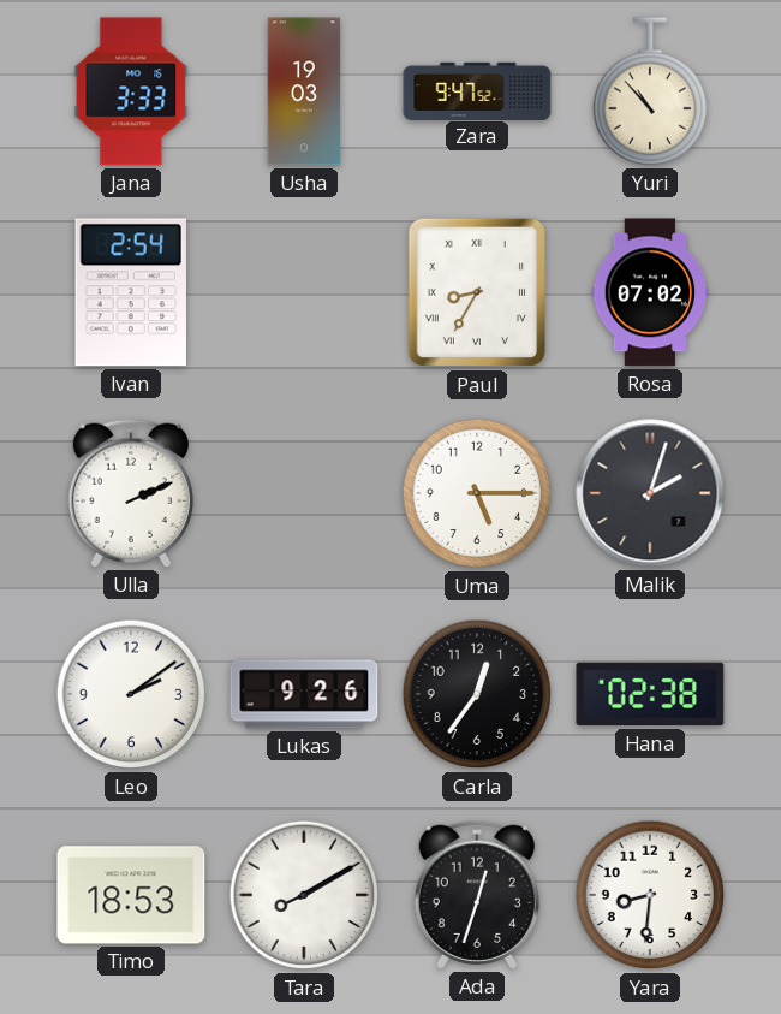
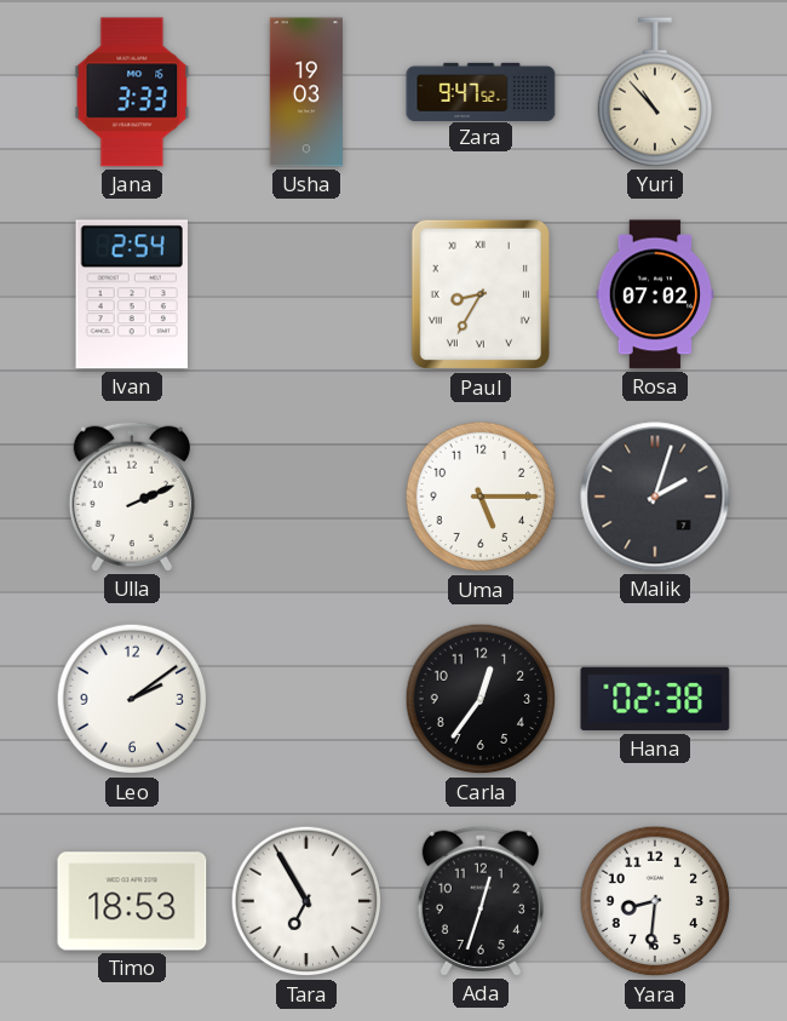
Lukas: 9:26 -> none (304, 694)
Tara: 8:10 -> 6:55 (306, 901)
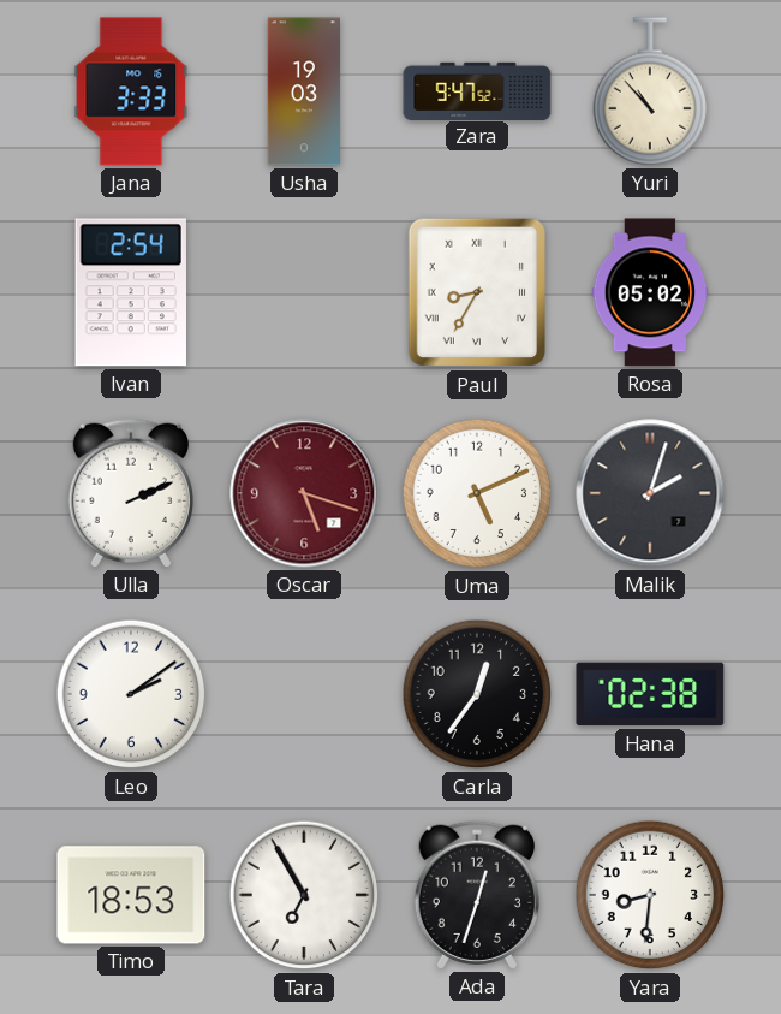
Rosa: 07:02 -> 05:02 (650, 292)
Oscar: none -> 5:18 (304, 493)
Uma: 5:15 -> 5:11 (477, 493)
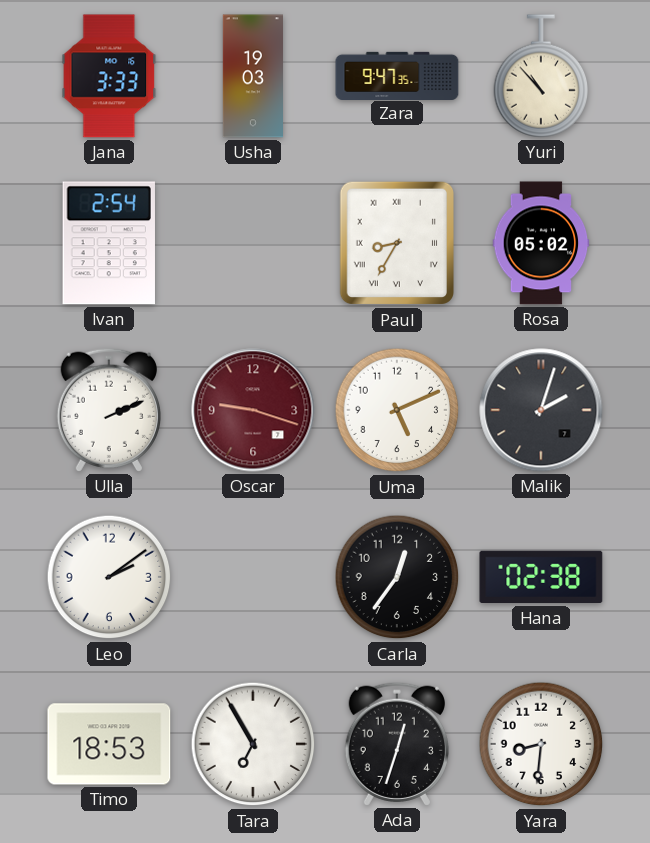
Zara: 9:47:52 -> 9:47:35 (397, 75)
Oscar: 5:18 -> 9:18 (253, 410)
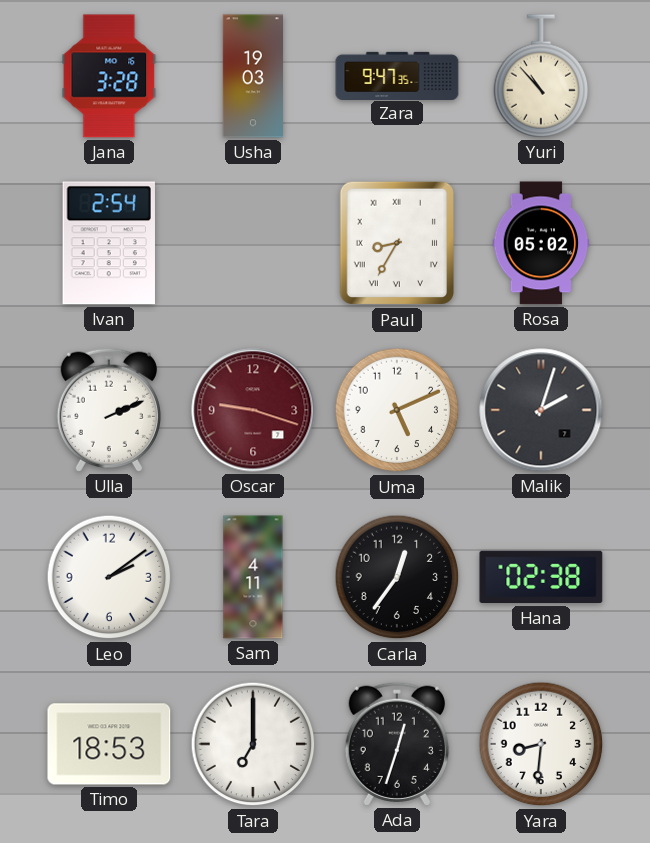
Jana: 3:33 -> 3:28 (109, 76)
Sam: none -> 4:11 (253, 577)
Tara: 6:55 -> 7:00 (253, 744)
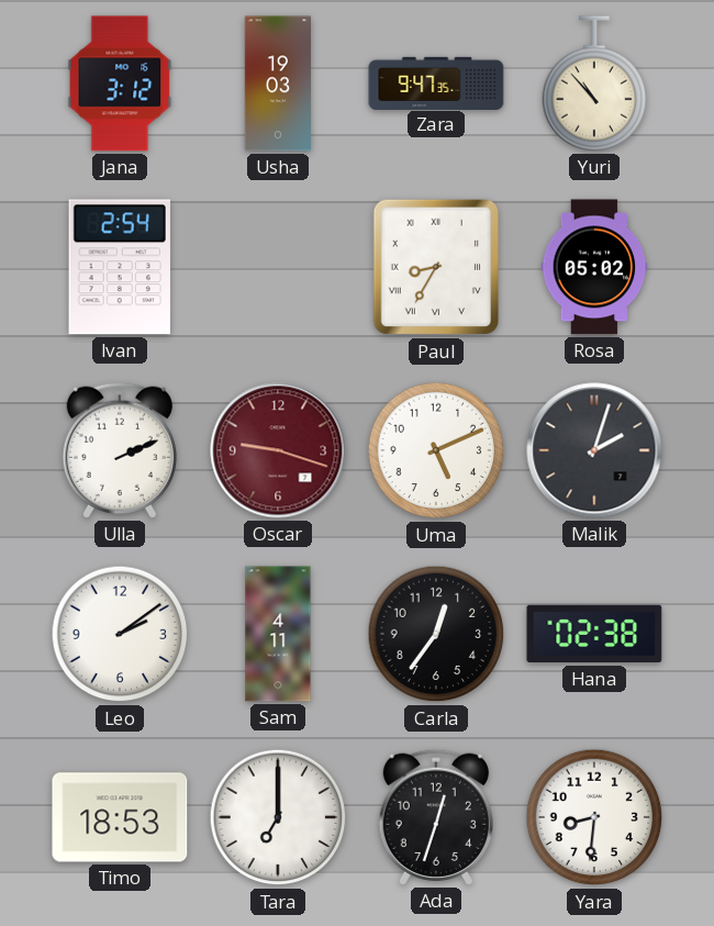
Jana: 3:28 -> 3:12 (120, 83)
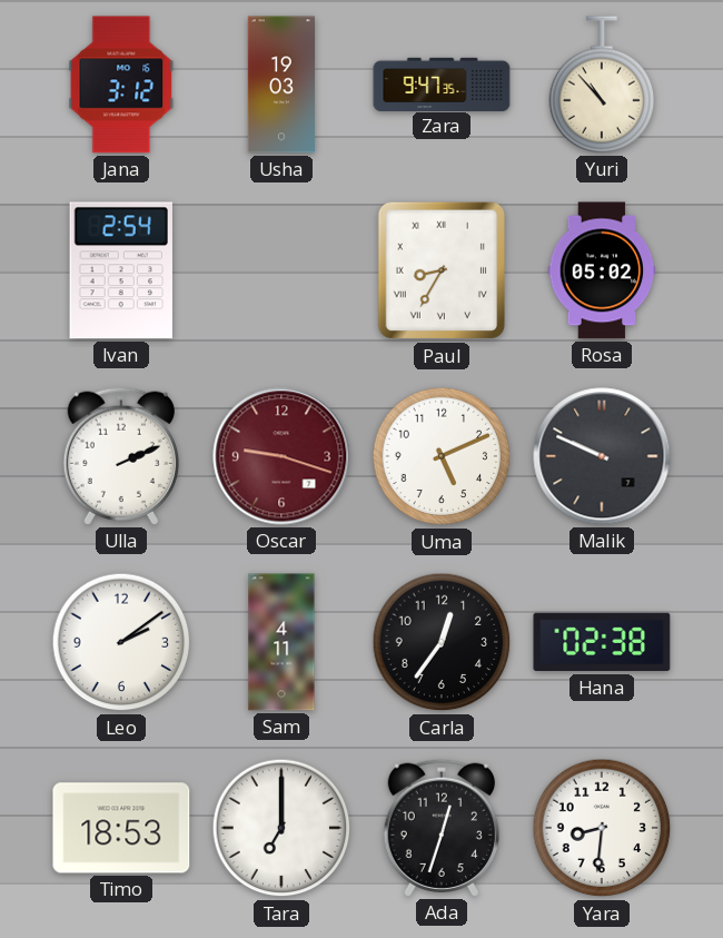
Malik: 2:03 -> 9:49 (602, 456)
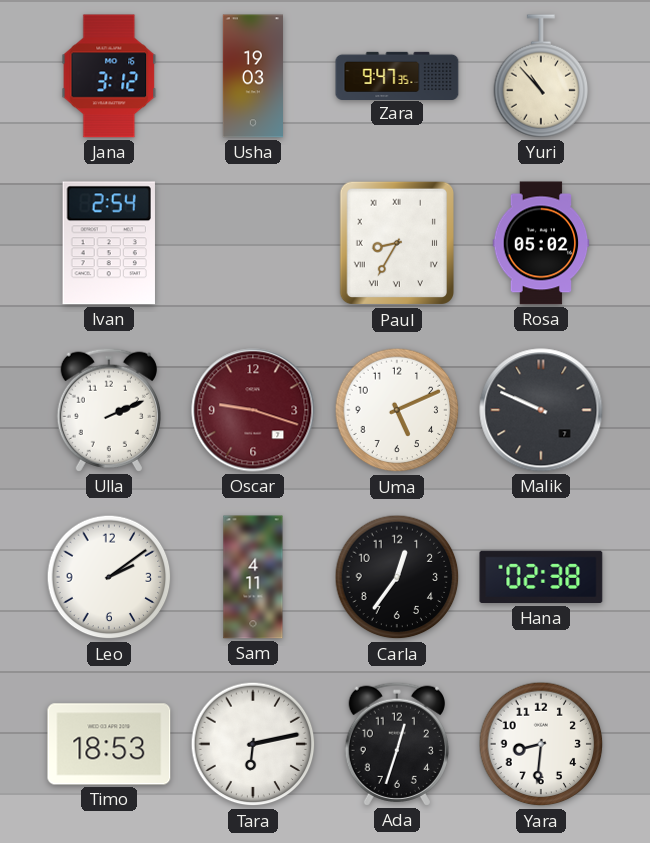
Tara: 7:00 -> 6:13 (253, 744)
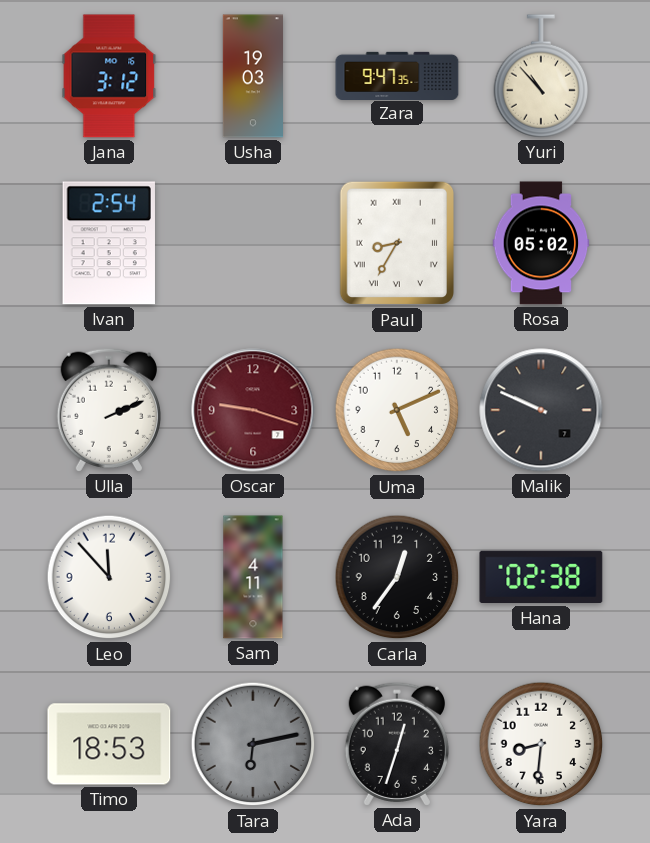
Leo: 2:09 -> 11:53 (109, 577)
Tara dial: white -> grey (253, 744)
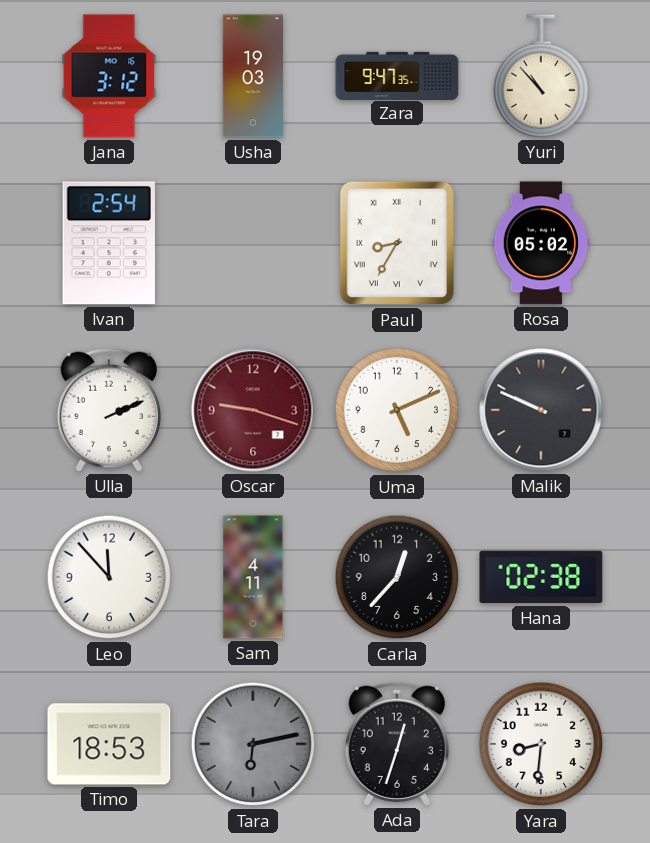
Carla: 12:36 -> 12:37 (397, 577)
